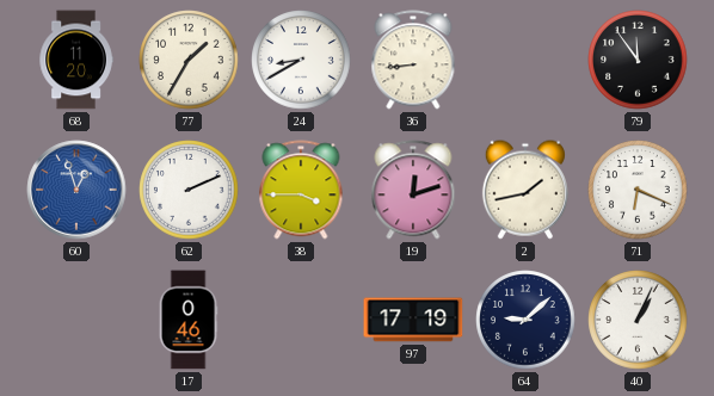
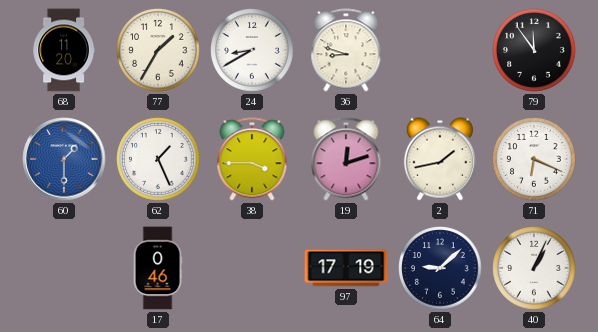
36: 8:44 -> 8:48 (346, 50)
60: 12:57 -> 1:30 (64, 159)
62: 2:11 -> 1:26 (158, 159)
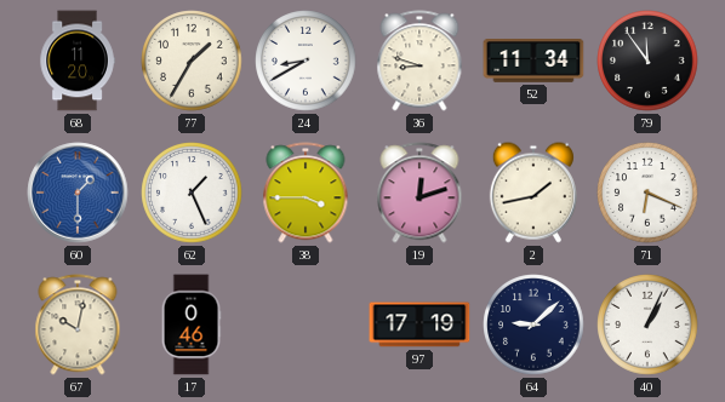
52: none -> 11:34 (533, 62)
67: none -> 10:02 (78, 325)
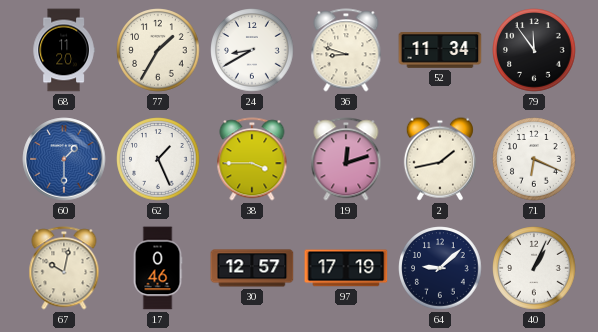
30: none -> 12:57 (252, 268)
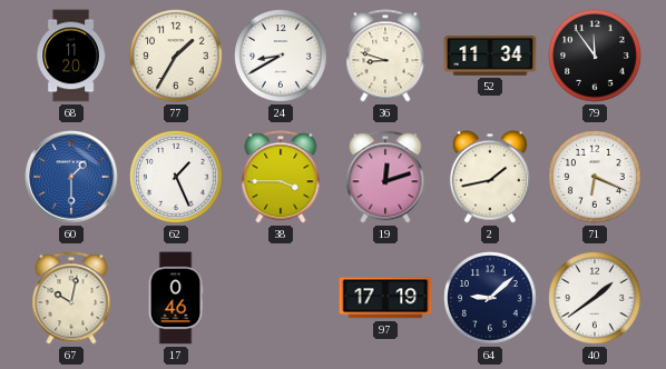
30: 12:57 -> none (252, 268)
40: 1:04 -> 1:39 (595, 298)
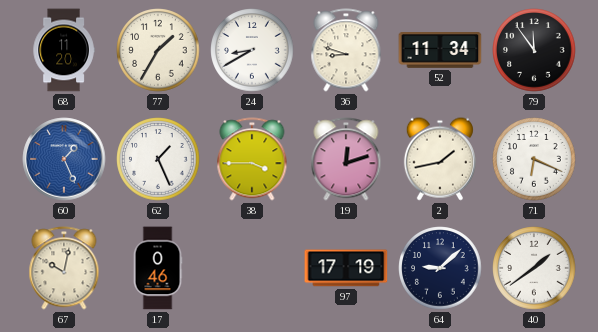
60: 1:30 -> 1:26 (64, 159)
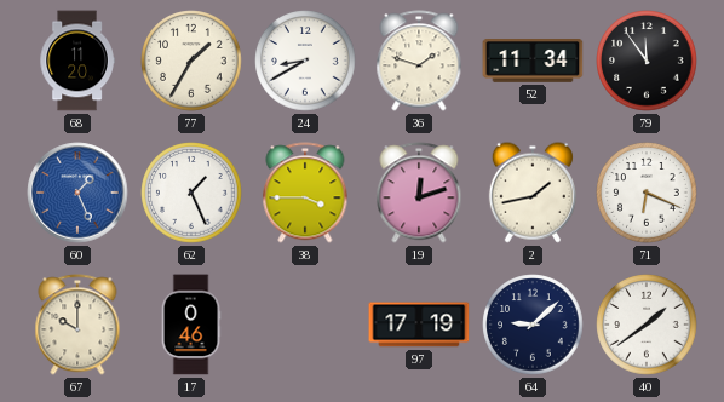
36: 8:48 -> 1:48 (419, 61)
67: 10:02 -> 10:00 (77, 325)
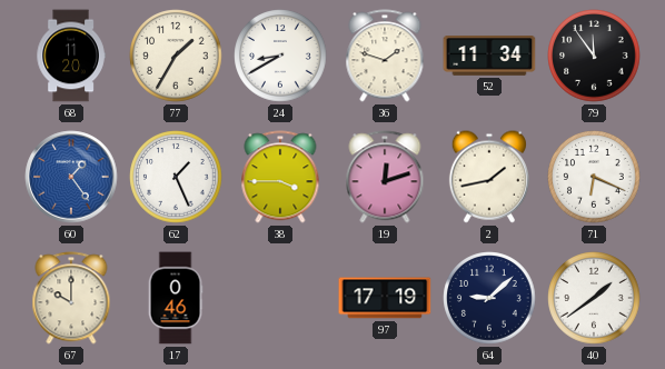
60: 1:26 -> 1:24 (71, 177)
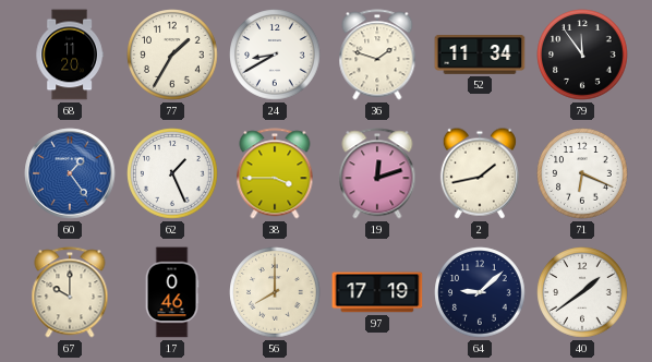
56: none -> 8:00 (275, 292)
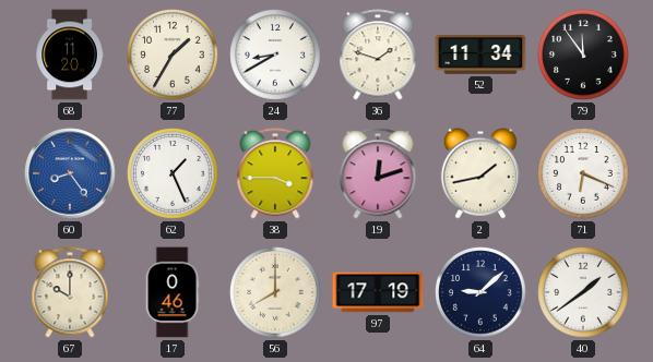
60: 1:24 -> 8:24 (70, 173)
